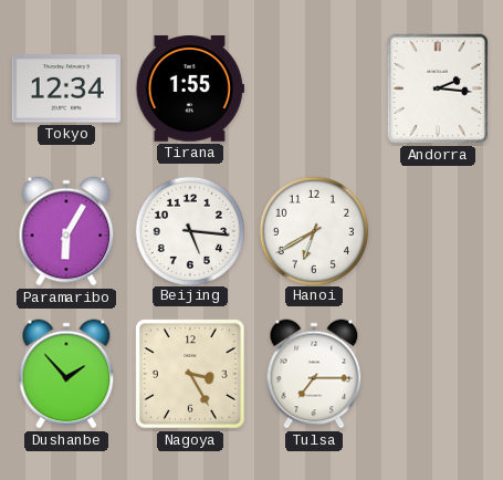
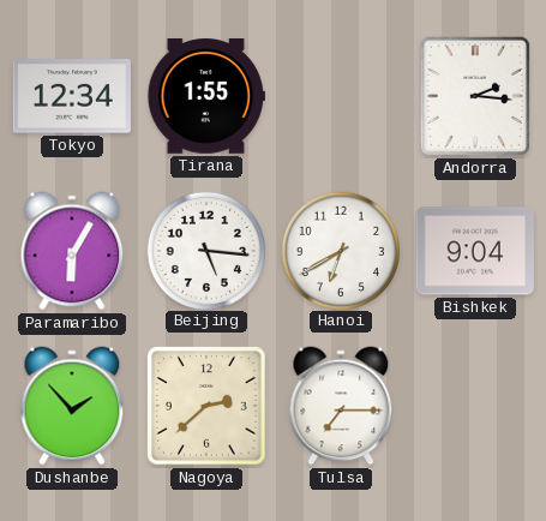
Bishkek: none -> 9:04 (475, 251)
Nagoya: 3:25 -> 2:38 (206, 406)
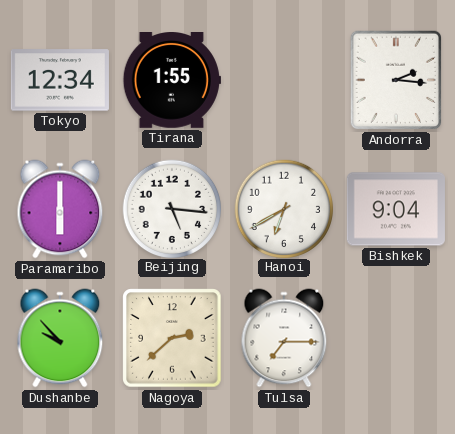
Paramaribo: 6:05 -> 6:00 (60, 209)
Dushanbe: 1:53 -> 9:53 (60, 338)
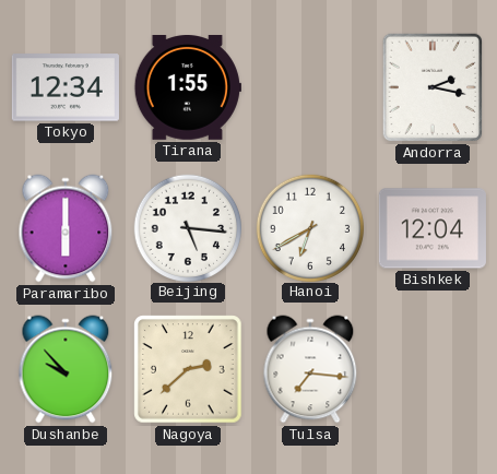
Andorra: 2:16 -> 2:17 (433, 87)
Bishkek: 9:04 -> 12:04 (433, 228)
Tulsa: 7:15 -> 7:16 (310, 369)
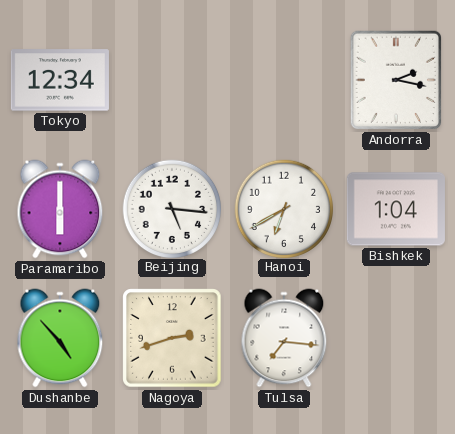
Tirana: 1:55 -> none (188, 88)
Bishkek: 12:04 -> 1:04 (396, 209)
Dushanbe: 9:53 -> 4:53 (60, 338)
Nagoya: 2:38 -> 2:42 (172, 338)
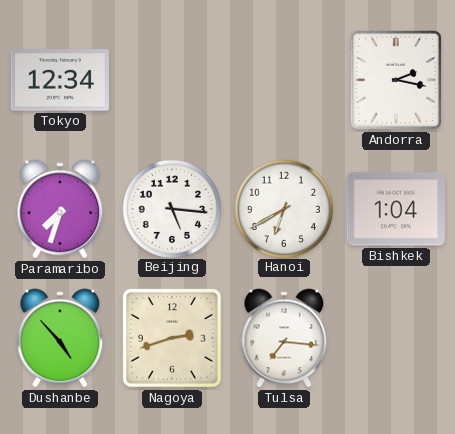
Paramaribo: 6:00 -> 7:33 (60, 209)
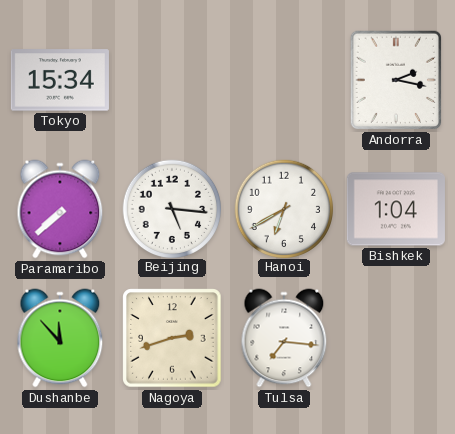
Tokyo: 12:34 -> 15:34 (60, 80)
Paramaribo: 7:33 -> 7:38 (60, 209)
Dushanbe: 4:53 -> 11:53 (60, 338)
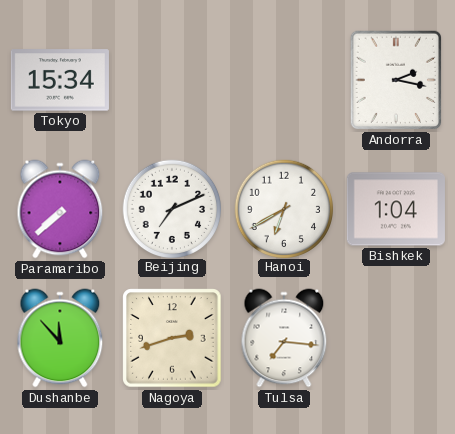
Beijing: 5:16 -> 7:11 (172, 208)
